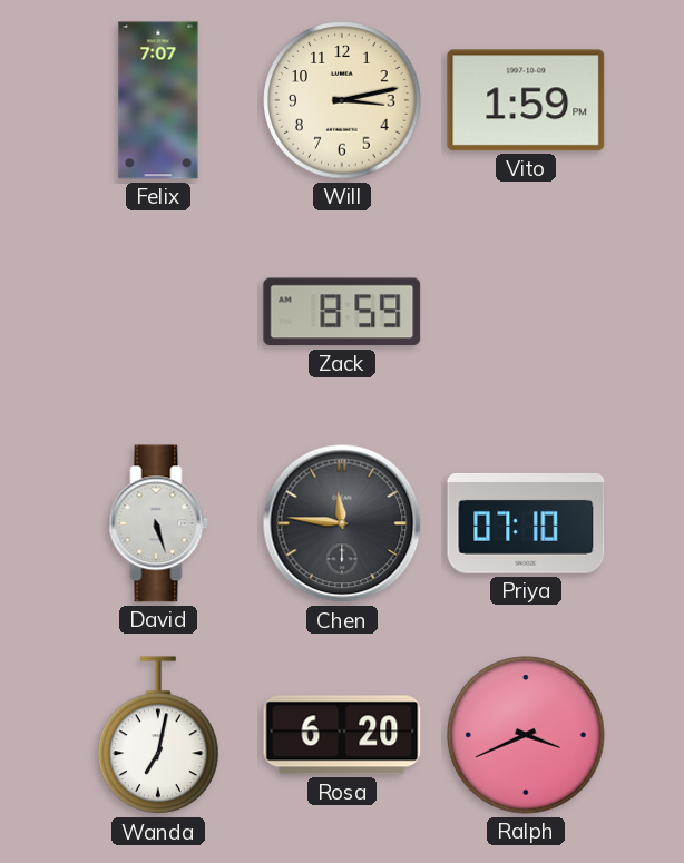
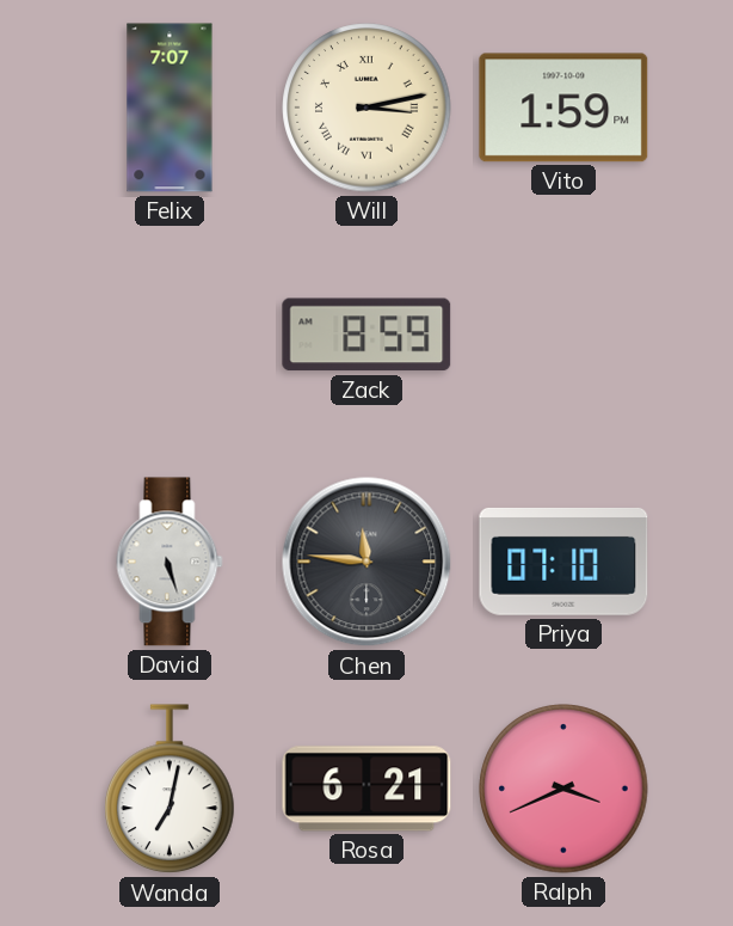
Will numerals: Arabic -> Roman (366, 108)
Rosa: 6:20 -> 6:21 (366, 789)
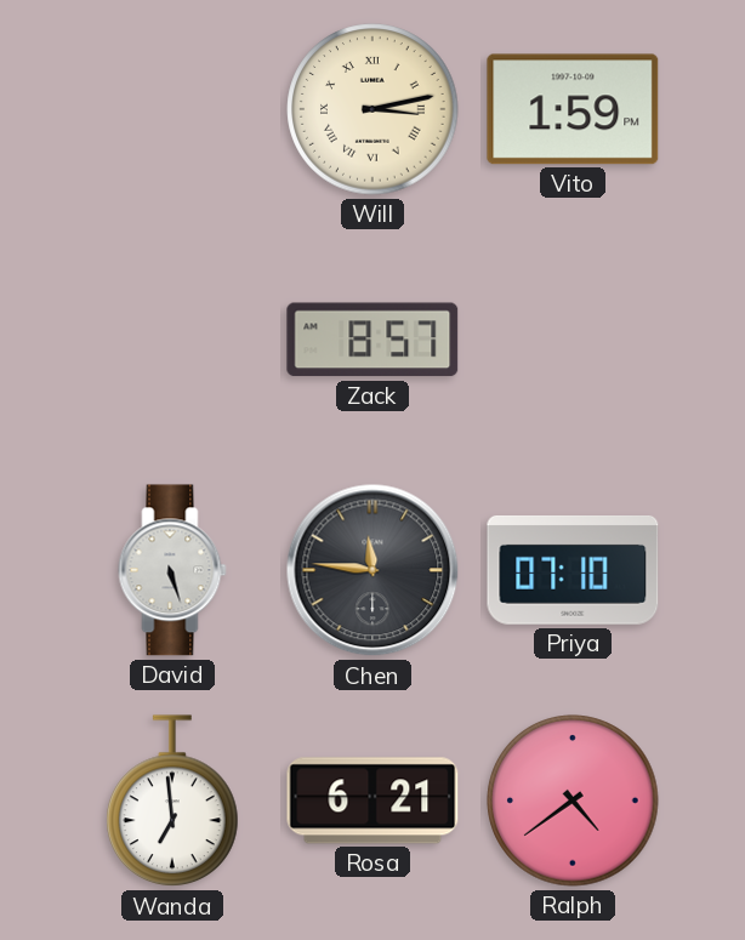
Felix: 7:07 -> none (170, 108)
Zack: 8:59 -> 8:57 (373, 340)
Wanda: 7:02 -> 6:59 (172, 802)
Ralph: 3:41 -> 4:39 (573, 801)
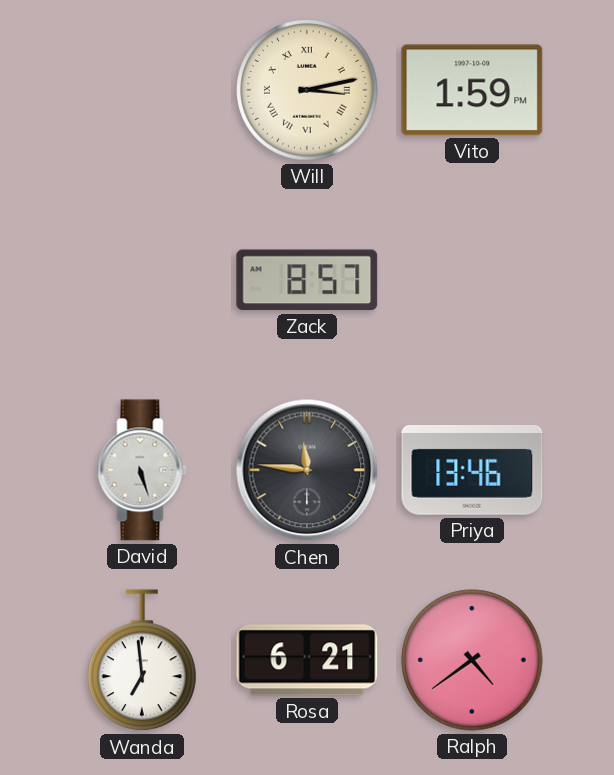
Priya: 07:10 -> 13:46 (472, 470)
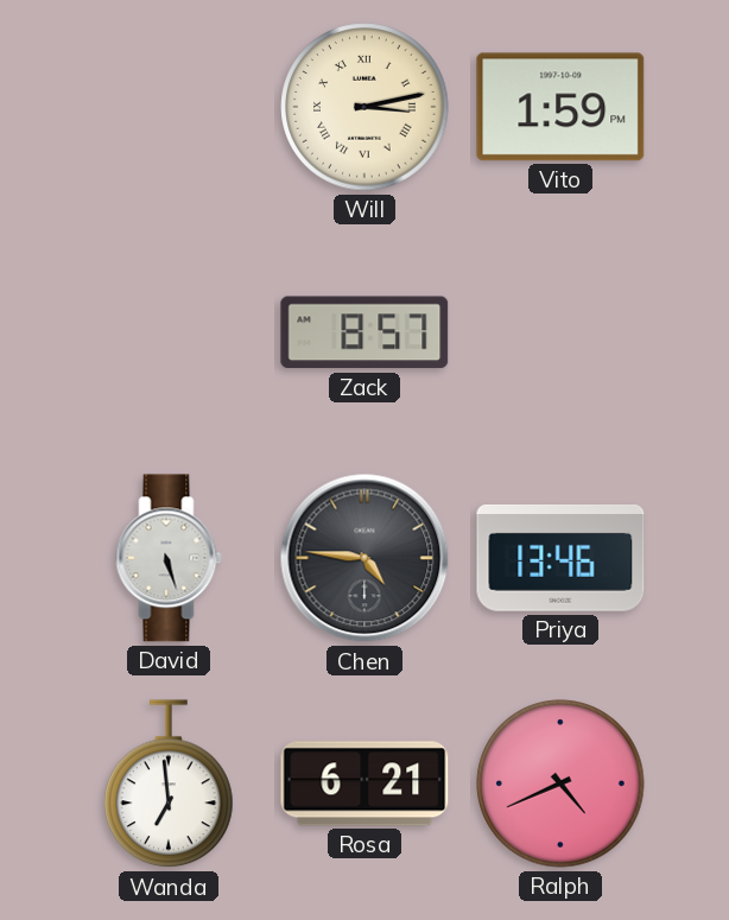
Chen: 11:46 -> 4:46 (364, 558)
Ralph: 4:39 -> 4:41 (560, 783)
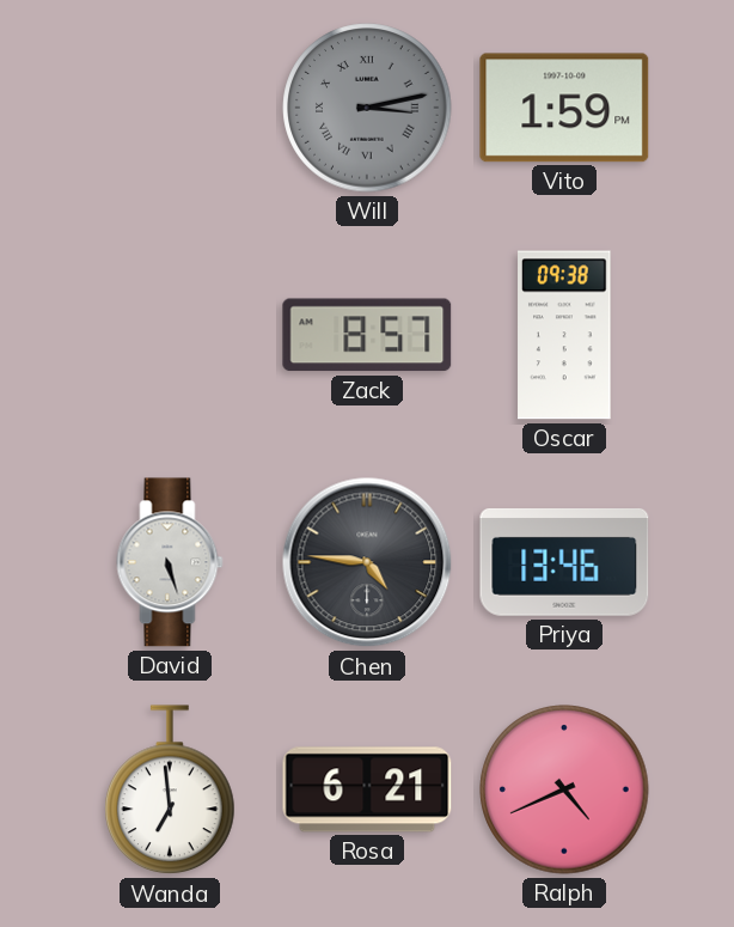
Will dial: cream -> grey (367, 108)
Oscar: none -> 09:38 (564, 335)
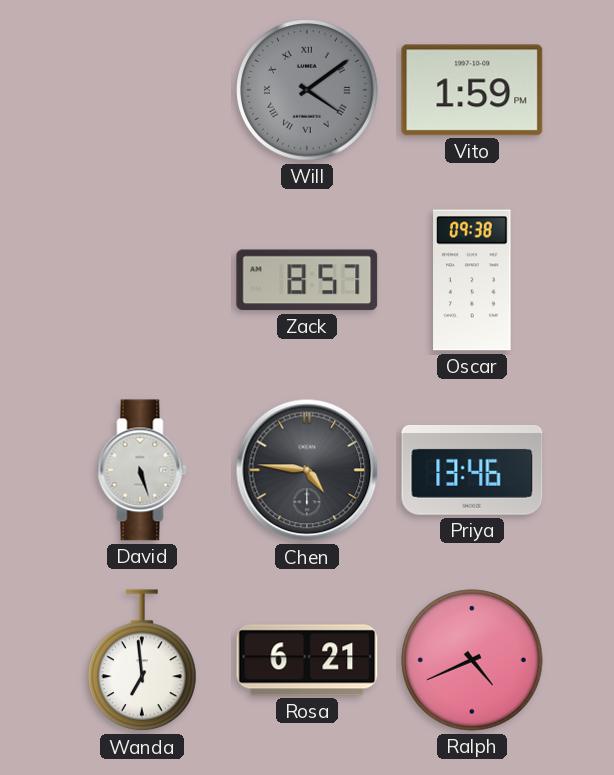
Will: 3:13 -> 4:09 (307, 90)
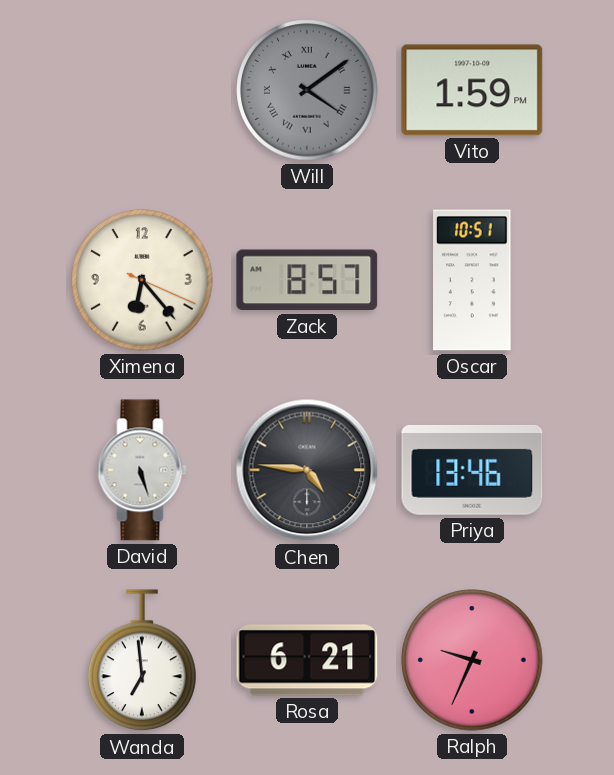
Ximena: none -> 6:23 (142, 280)
Oscar: 09:38 -> 10:51 (472, 280)
Ralph: 4:41 -> 9:34 (472, 660)
